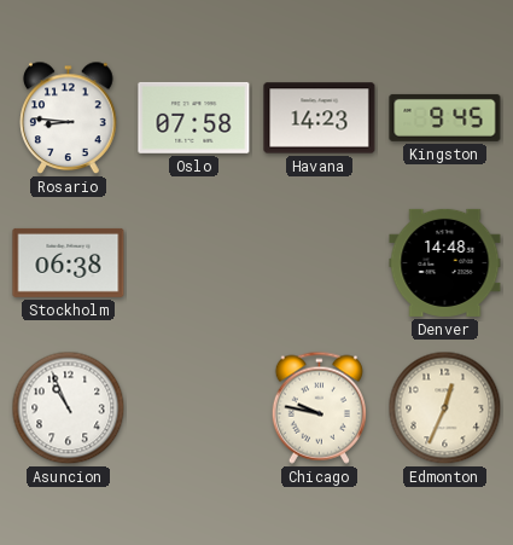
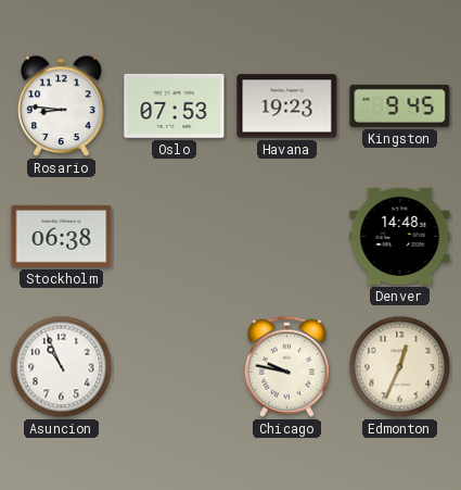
Oslo: 07:58 -> 07:53 (175, 105)
Havana: 14:23 -> 19:23 (287, 106)
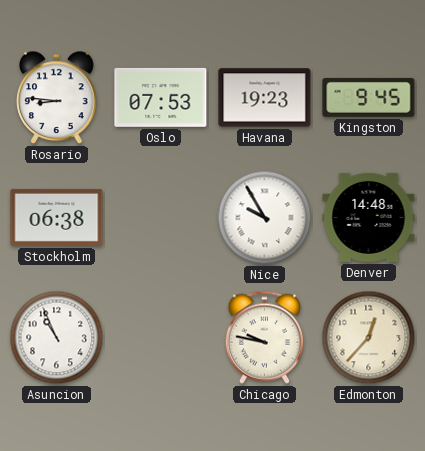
Nice: none -> 9:55 (265, 218)
Edmonton: 12:34 -> 12:37 (369, 338)
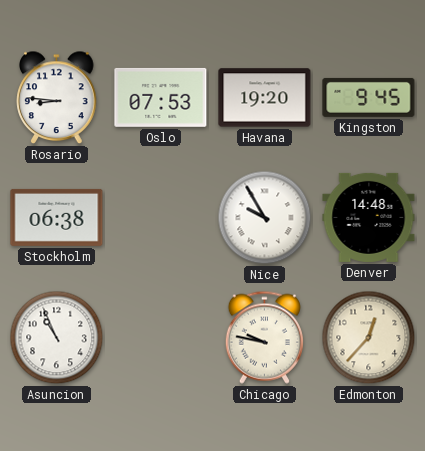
Havana: 19:23 -> 19:20 (265, 98)
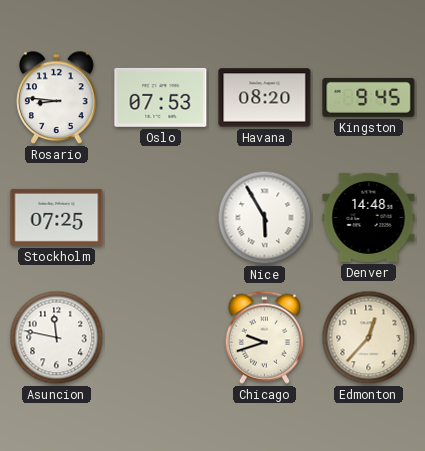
Havana: 19:20 -> 08:20 (265, 98)
Stockholm: 06:38 -> 07:25 (57, 217)
Nice: 9:55 -> 5:55 (265, 218)
Asuncion: 10:56 -> 11:47 (57, 338)
Chicago: 9:47 -> 9:42 (264, 337)
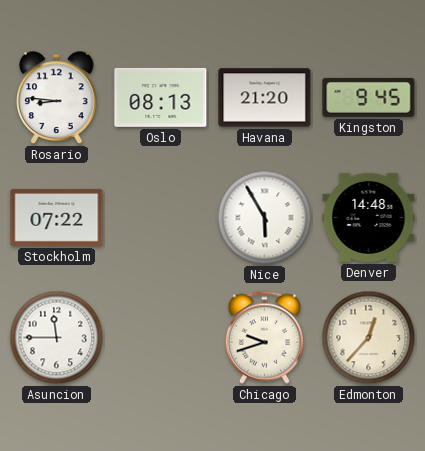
Oslo: 07:53 -> 08:13 (161, 97)
Havana: 08:20 -> 21:20 (265, 98)
Stockholm: 07:25 -> 07:22 (57, 217)
Asuncion: 11:47 -> 11:45 (57, 338)
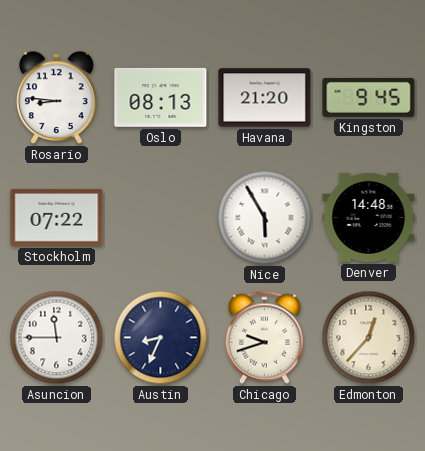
Austin: none -> 8:34 (161, 338)
